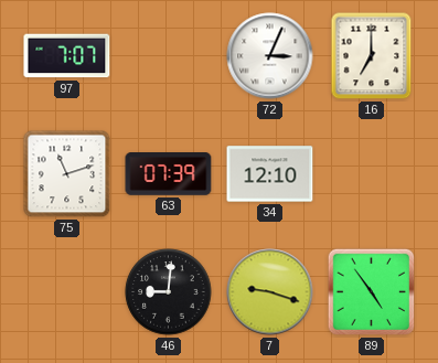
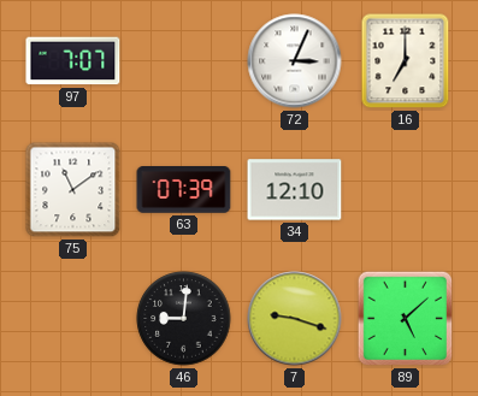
75: 11:12 -> 11:09 (73, 190)
89: 4:54 -> 5:08 (406, 319)
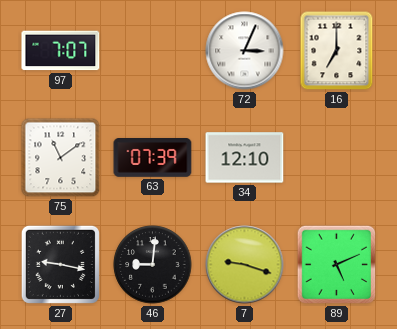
27: none -> 9:17 (60, 264)
89: 5:08 -> 5:11 (337, 265)
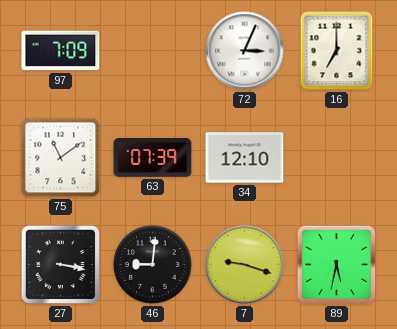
97: 7:07 -> 7:09 (61, 51)
27: 9:17 -> 3:17 (60, 264)
89: 5:11 -> 5:32 (337, 265)
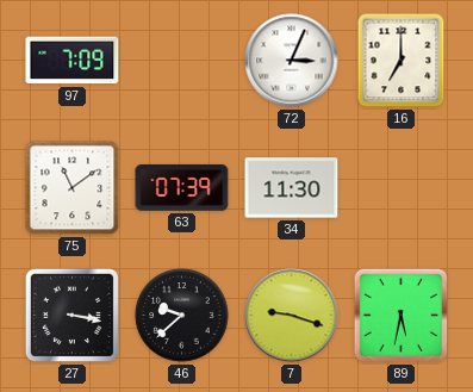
34: 12:10 -> 11:30 (292, 188)
46: 9:01 -> 9:38 (182, 316)
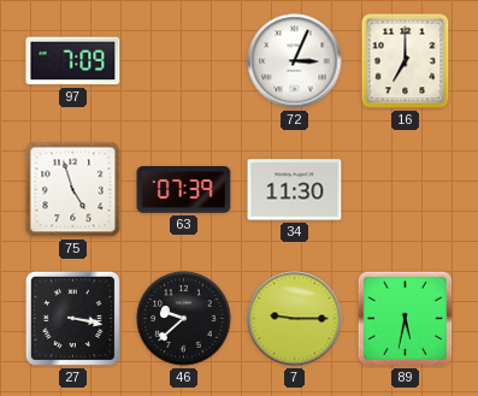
75: 11:09 -> 4:57 (73, 190)
7: 9:18 -> 9:15 (295, 319)
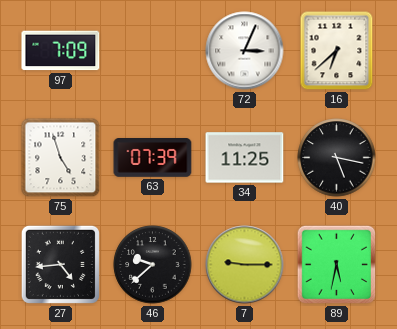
16: 7:00 -> 6:38 (337, 51)
34: 11:30 -> 11:25 (245, 158)
40: none -> 5:17 (337, 158)
27: 3:17 -> 4:44 (60, 264)
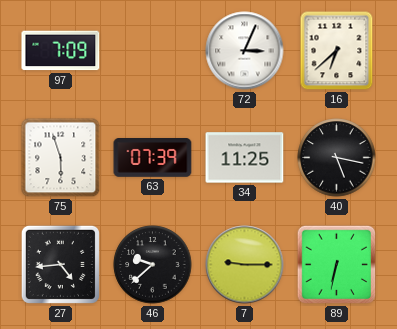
75: 4:57 -> 5:57 (61, 158)
89: 5:32 -> 6:32 (337, 265)
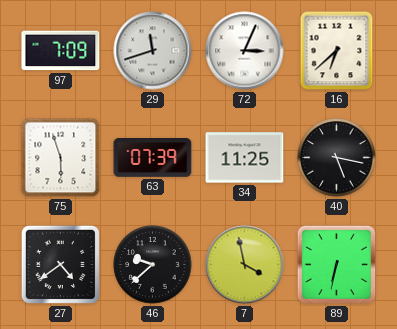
29: none -> 11:42 (153, 51)
27: 4:44 -> 4:39 (60, 264)
7: 9:15 -> 3:58 (245, 265)
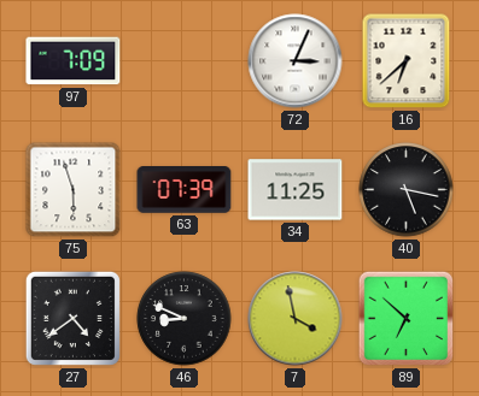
29: 11:42 -> none (153, 51)
46: 9:38 -> 8:49 (185, 319)
89: 6:32 -> 6:52 (407, 319)
